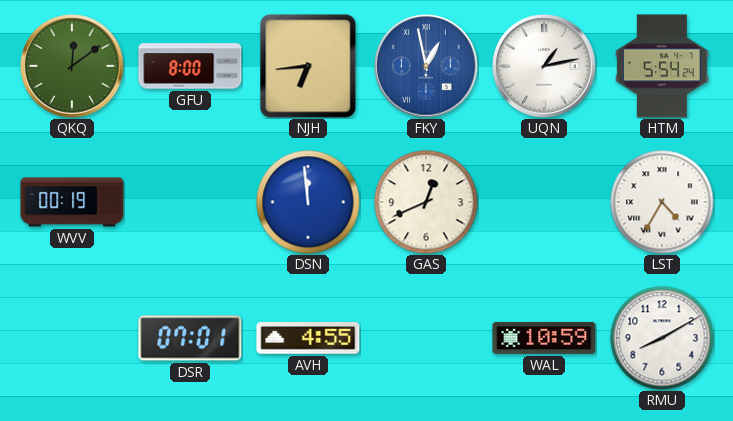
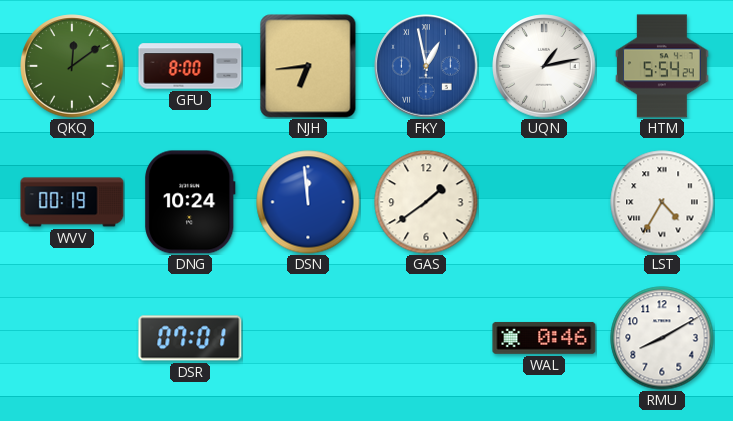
DNG: none -> 10:24 (190, 202)
GAS: 12:41 -> 1:39 (426, 202)
AVH: 4:55 -> none (308, 338)
WAL: 10:59 -> 0:46 (544, 338)
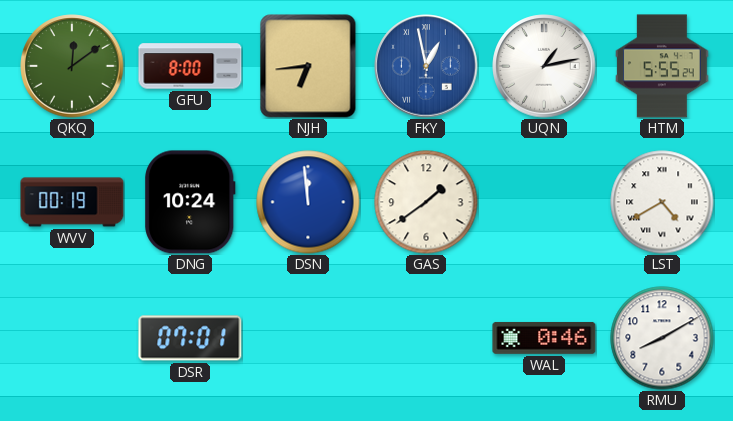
HTM: 5:54 -> 5:55 (662, 66)
LST: 4:35 -> 4:40 (662, 202)
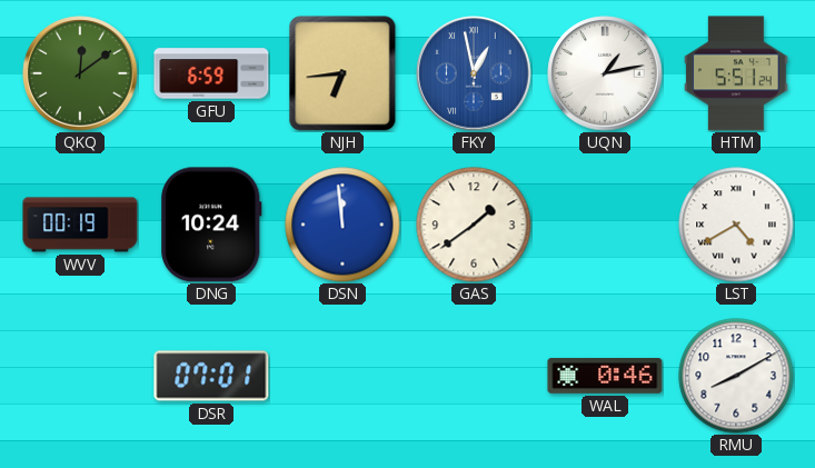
GFU: 8:00 -> 6:59 (211, 73)
HTM: 5:55 -> 5:51 (736, 73)
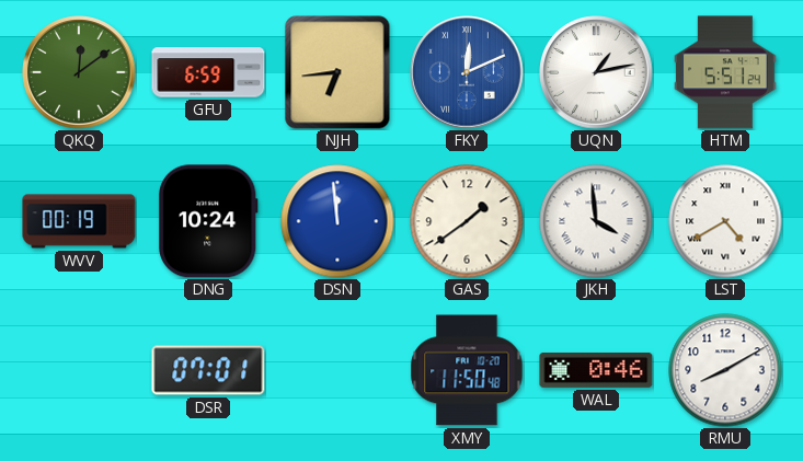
FKY: 12:58 -> 12:11 (467, 72)
JKH: none -> 3:59 (596, 221)
XMY: none -> 11:50 (467, 370)
